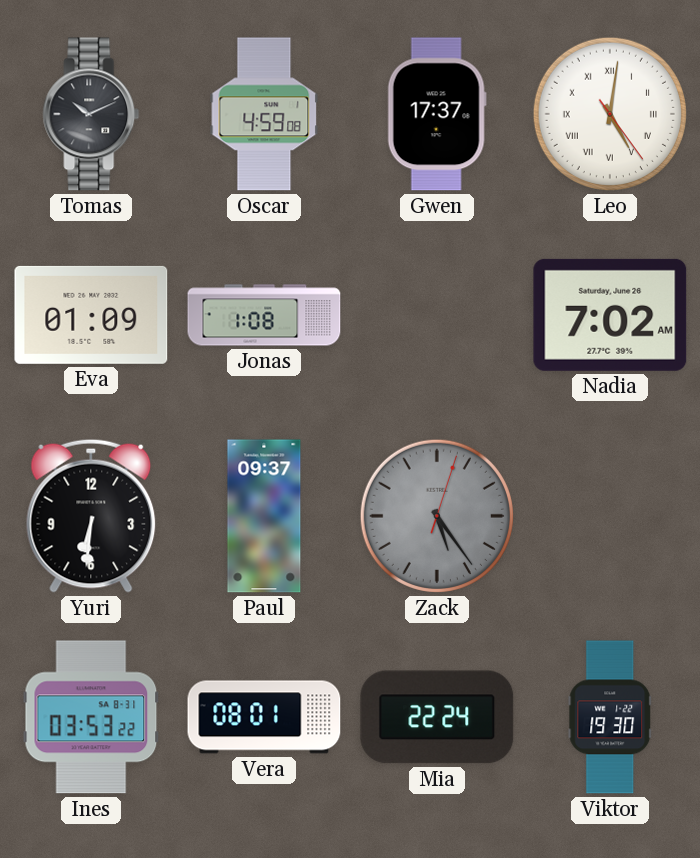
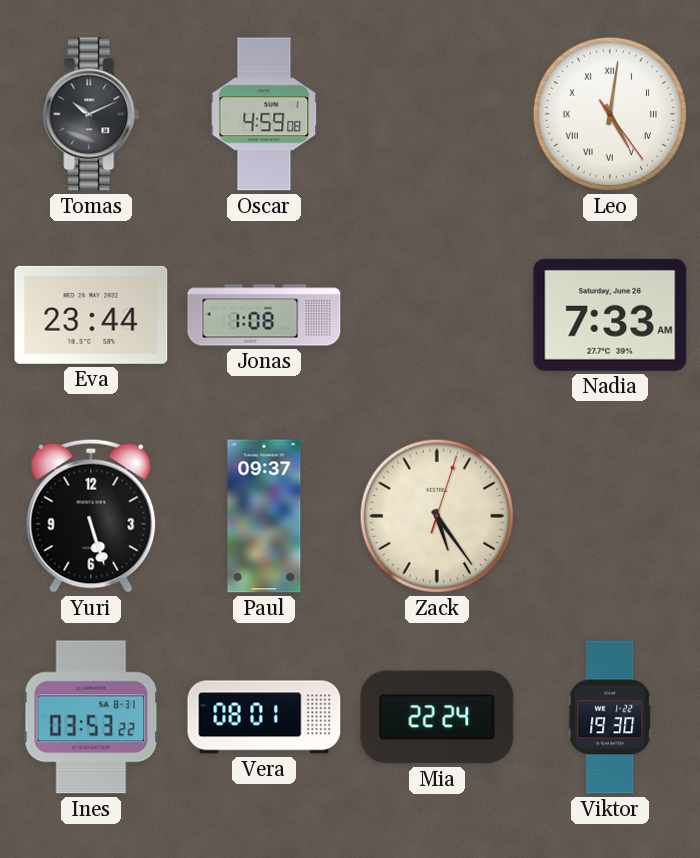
Gwen: 17:37 -> none (437, 114)
Eva: 01:09 -> 23:44 (91, 315)
Nadia: 7:02 -> 7:33 (610, 315)
Yuri: 6:31 -> 5:27 (91, 516)
Zack dial: grey -> cream (437, 516)
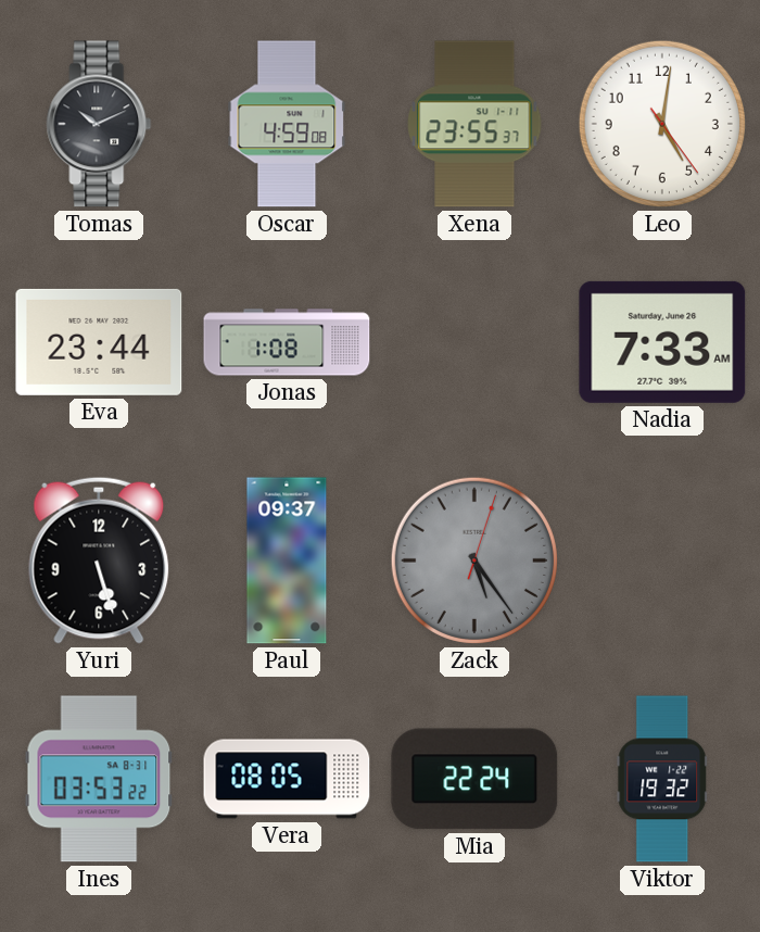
Xena: none -> 23:55 (474, 124)
Leo numerals: Roman -> Arabic (662, 124)
Zack dial: cream -> grey (474, 561)
Vera: 08:01 -> 08:05 (287, 779)
Viktor: 19:30 -> 19:32 (662, 779)
